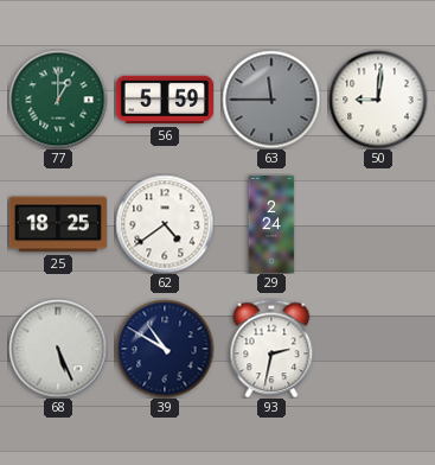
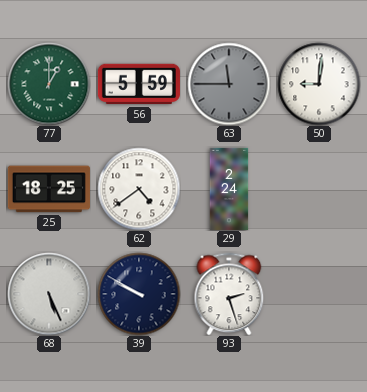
39: 10:50 -> 9:50 (139, 294)
93: 2:32 -> 2:27 (229, 294)
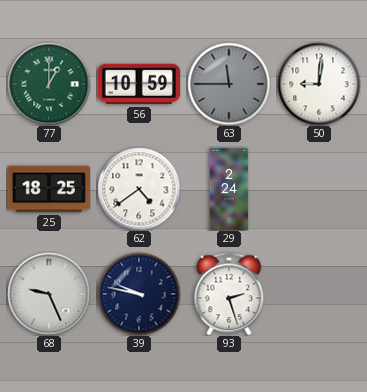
56: 5:59 -> 10:59 (139, 84)
68: 5:26 -> 9:26 (49, 294)
39: 9:50 -> 9:47 (139, 294)
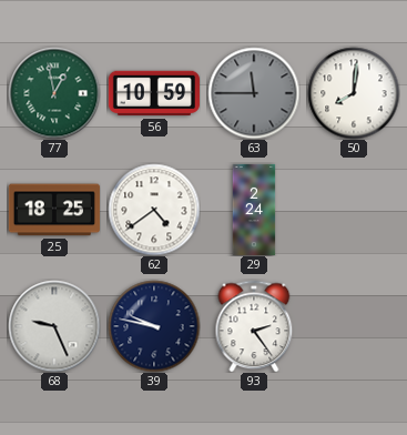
77: 1:00 -> 12:58 (54, 93)
50: 9:01 -> 8:01 (354, 93)
93: 2:27 -> 2:24 (254, 326)
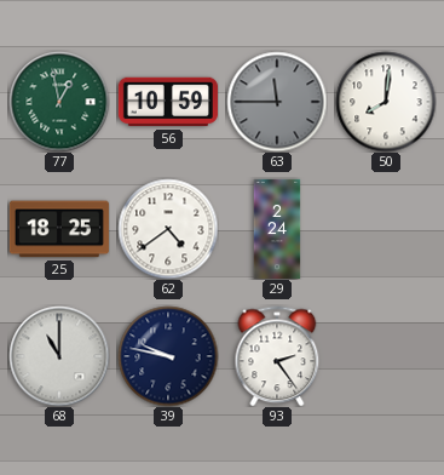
68: 9:26 -> 11:00 (59, 356)
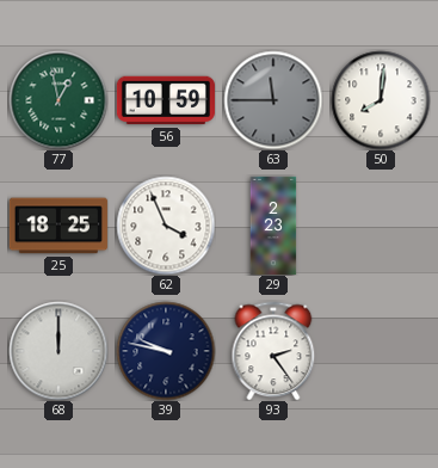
62: 4:39 -> 3:56 (166, 226)
29: 2:24 -> 2:23 (273, 226)
68: 11:00 -> 12:00 (58, 351)
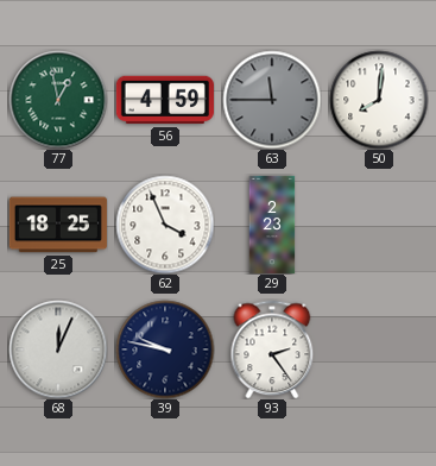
56: 10:59 -> 4:59 (165, 100)
68: 12:00 -> 12:04 (58, 349)
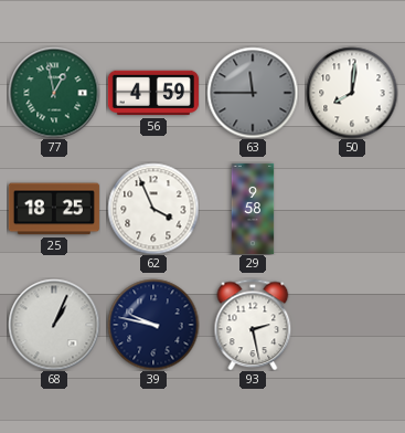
29: 2:23 -> 9:58 (253, 209)
68: 12:04 -> 1:04 (54, 325)
93: 2:24 -> 2:28 (253, 325)
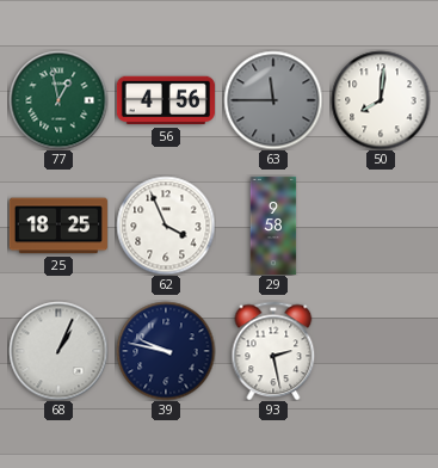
56: 4:59 -> 4:56 (166, 100)
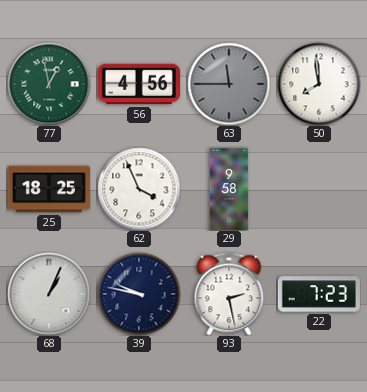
50: 8:01 -> 7:59 (319, 84)
22: none -> 7:23 (319, 294)
